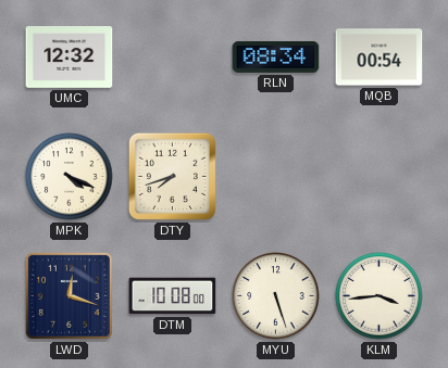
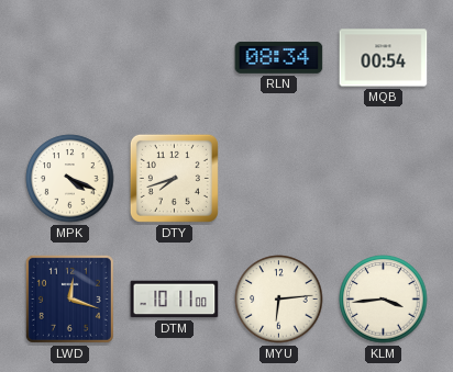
UMC: 12:32 -> none (70, 58)
DTM: 10:08 -> 10:11 (175, 300)
MYU: 5:27 -> 6:14 (279, 300)
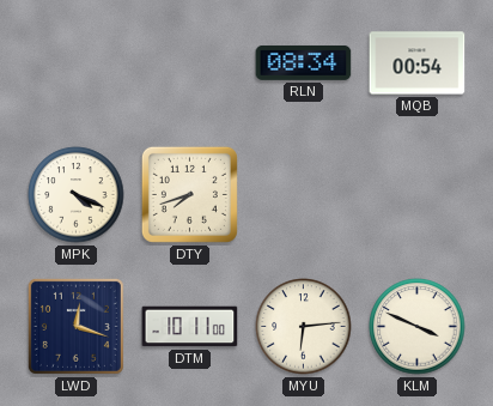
KLM: 3:44 -> 3:49 (418, 327)
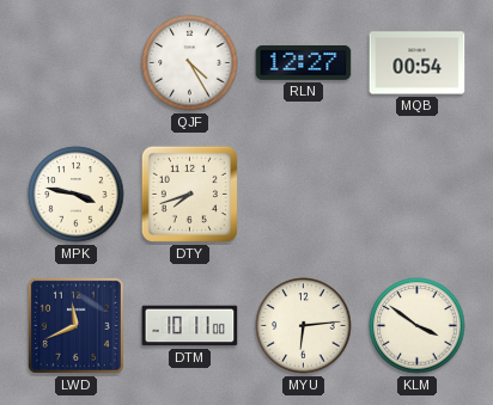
QJF: none -> 4:25 (190, 63)
RLN: 08:34 -> 12:27 (304, 62)
MPK: 4:19 -> 3:47 (77, 195)
LWD: 12:18 -> 11:41 (75, 325)
KLM: 3:49 -> 3:51 (418, 326)
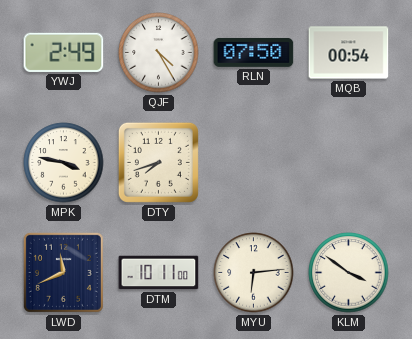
YWJ: none -> 2:49 (64, 52)
RLN: 12:27 -> 07:50 (254, 52)
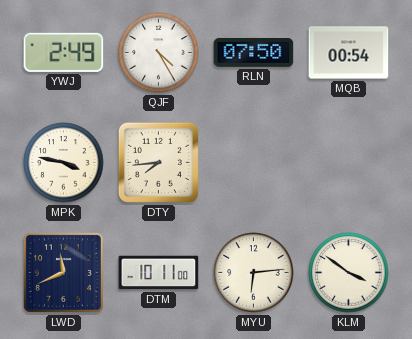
DTY: 7:42 -> 7:44 (158, 162)
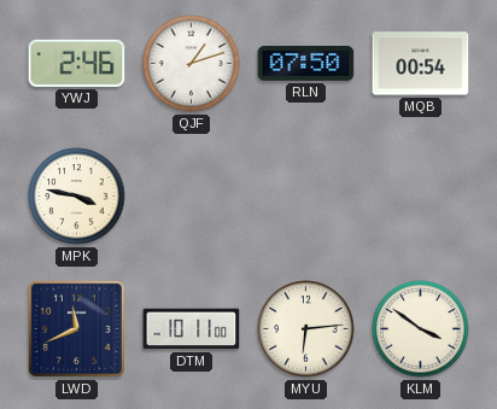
YWJ: 2:49 -> 2:46 (77, 63)
QJF: 4:25 -> 1:12 (192, 64)
DTY: 7:44 -> none (158, 162)
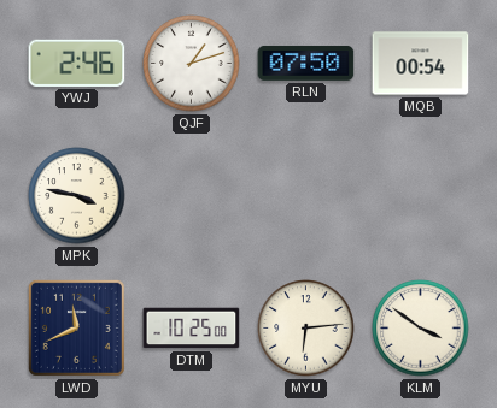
DTM: 10:11 -> 10:25 (192, 329)
